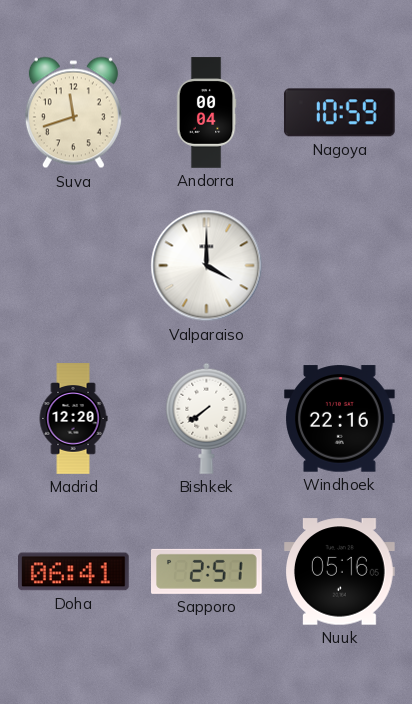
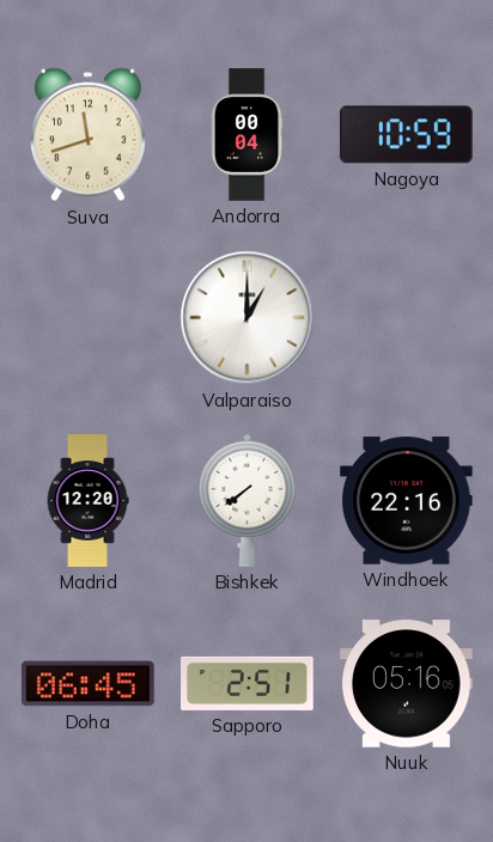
Valparaiso: 4:00 -> 1:00 (248, 318)
Doha: 06:41 -> 06:45 (89, 684)
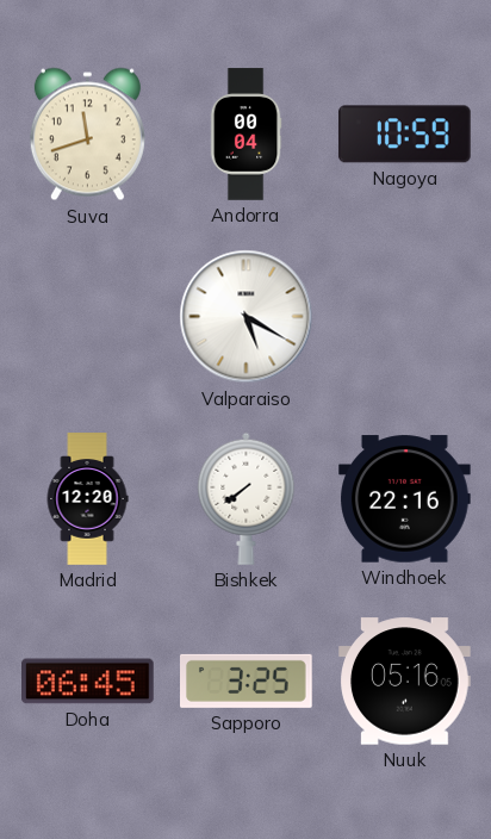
Valparaiso: 1:00 -> 5:20 (247, 317)
Sapporo: 2:51 -> 3:25 (247, 680)
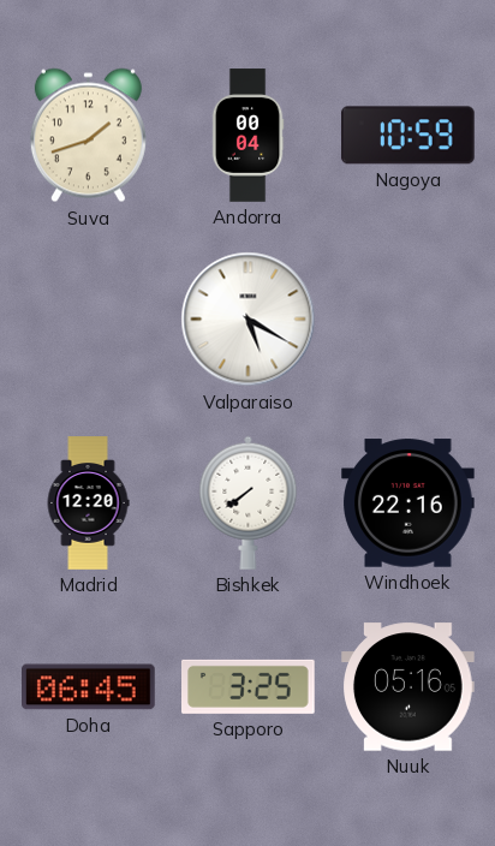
Suva: 11:42 -> 1:42 (88, 136)
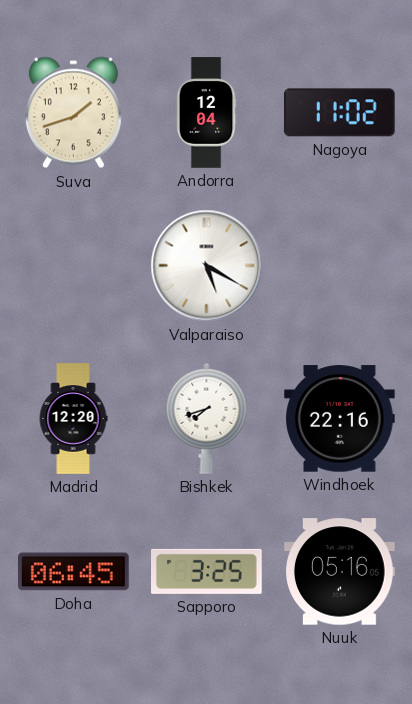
Andorra: 00:04 -> 12:04 (206, 113)
Nagoya: 10:59 -> 11:02 (339, 113)
Bishkek: 7:39 -> 7:42 (207, 418)
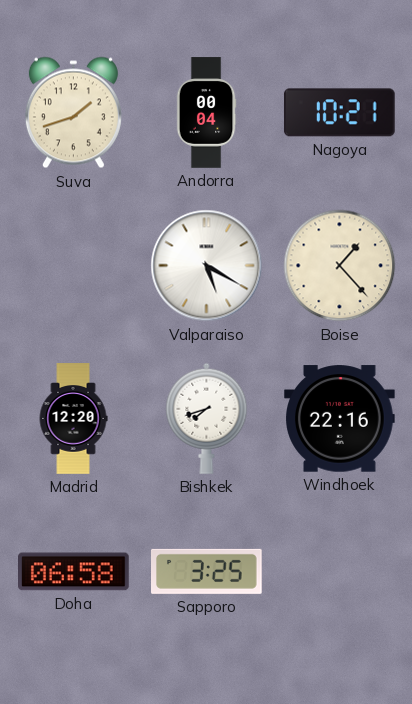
Andorra: 12:04 -> 00:04 (206, 113)
Nagoya: 11:02 -> 10:21 (339, 113)
Boise: none -> 1:23 (340, 266)
Doha: 06:45 -> 06:58 (74, 572)
Nuuk: 05:16 -> none (340, 572)
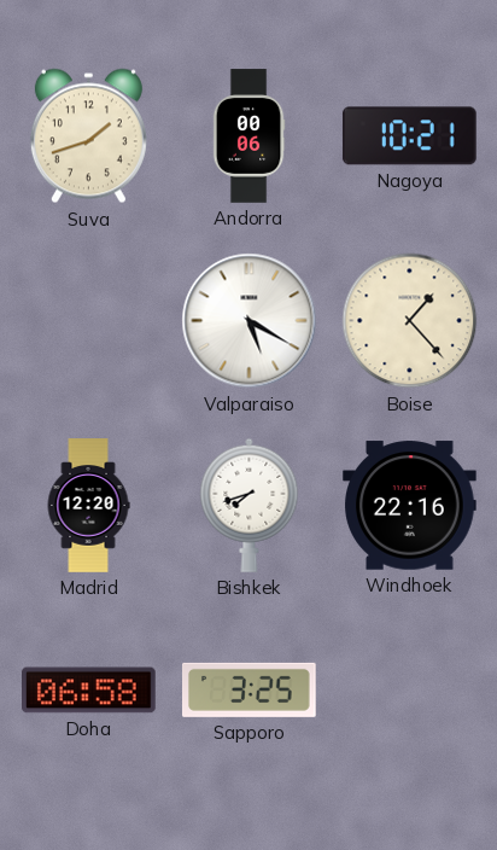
Andorra: 00:04 -> 00:06 (248, 136)
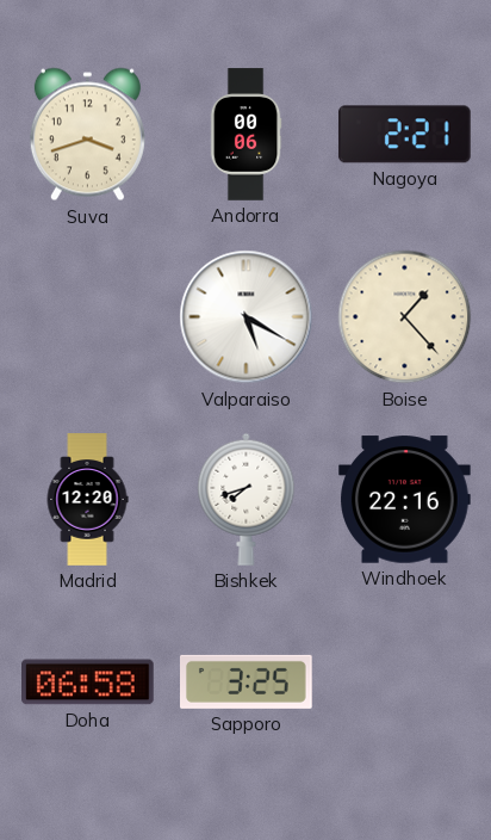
Suva: 1:42 -> 3:42 (87, 135)
Nagoya: 10:21 -> 2:21 (404, 135)
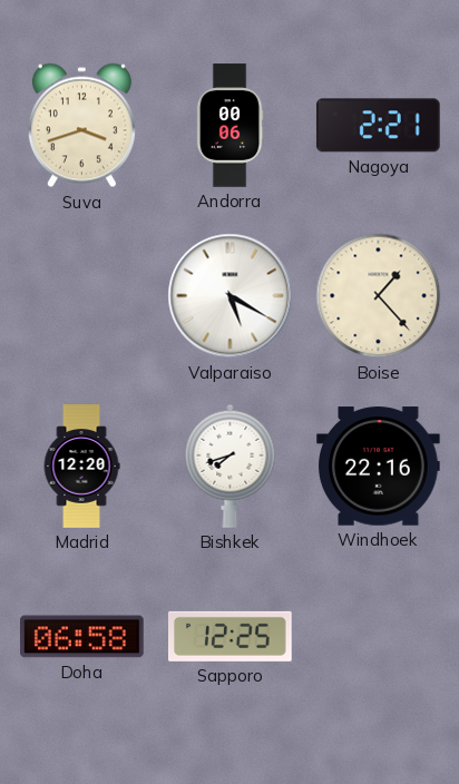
Sapporo: 3:25 -> 12:25 (231, 636)
